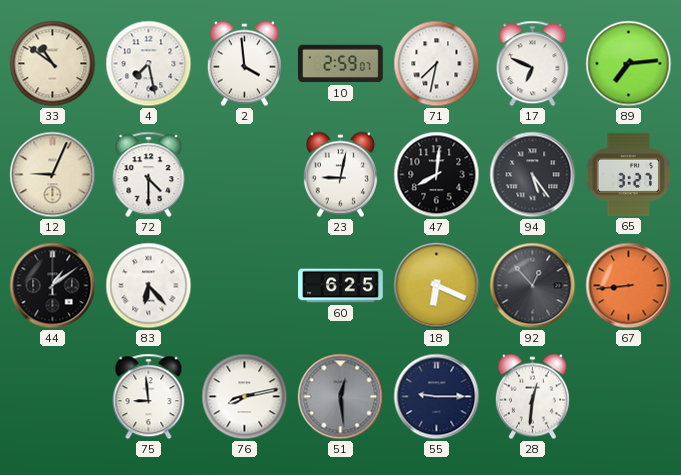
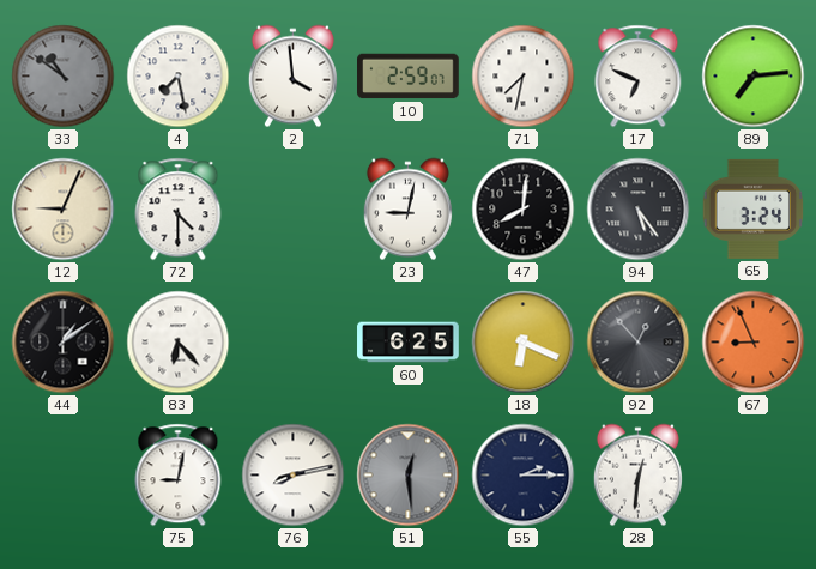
33 dial: cream -> grey (64, 77)
65: 3:27 -> 3:24 (754, 208)
67: 8:44 -> 8:56 (754, 343)
75: 8:59 -> 9:02 (179, 476)
55: 9:15 -> 2:15 (524, 476)
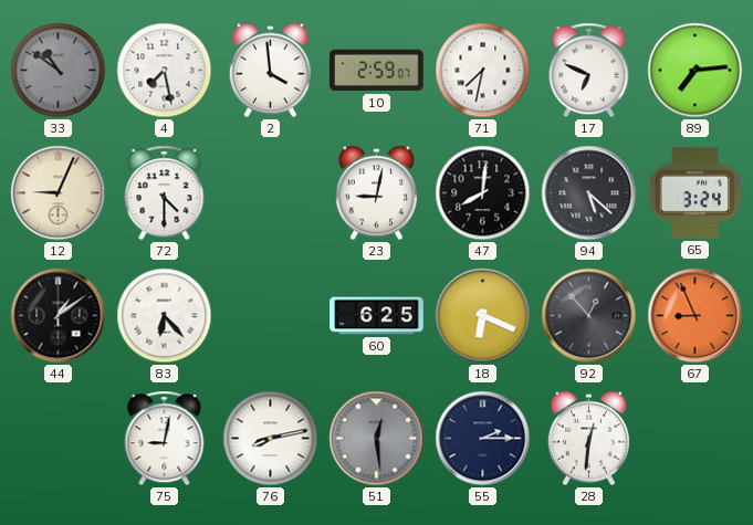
94: 5:24 -> 5:22 (589, 193)
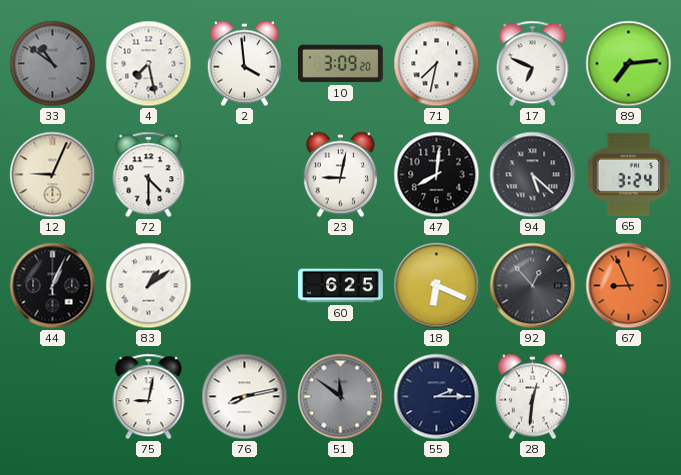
10: 2:59 -> 3:09 (341, 64)
44: 1:09 -> 1:04 (53, 286)
83: 6:23 -> 1:09 (149, 286)
51: 12:29 -> 11:51 (341, 397)
